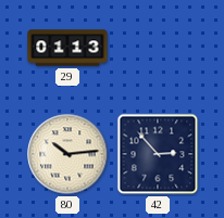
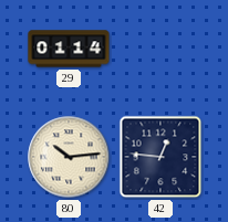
29: 01:13 -> 01:14 (69, 49)
42: 2:53 -> 12:46 (160, 157)
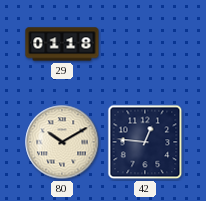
29: 01:14 -> 01:18 (62, 44)
80: 10:14 -> 10:10 (62, 142)
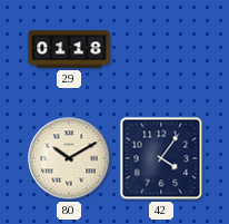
42: 12:46 -> 4:06 (161, 158)
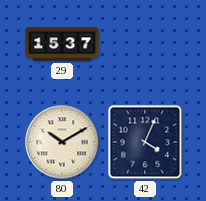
29: 01:18 -> 15:37 (62, 44)
42: 4:06 -> 4:04 (145, 142)
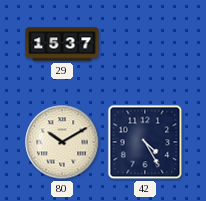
42: 4:04 -> 4:25 (145, 142)
